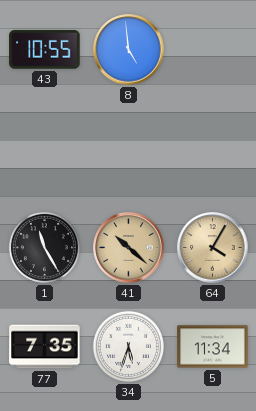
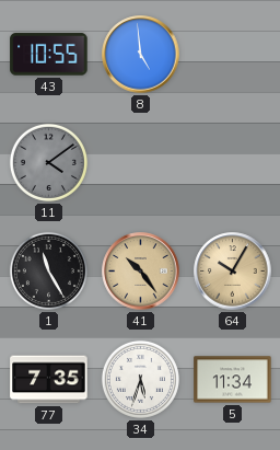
11: none -> 4:09 (48, 162)
41: 10:22 -> 10:24 (141, 272)
64: 4:05 -> 10:05 (233, 272)
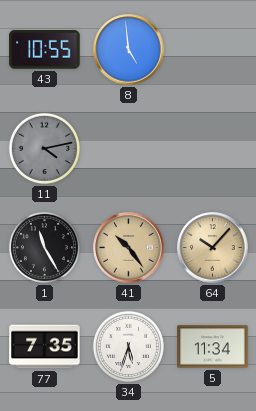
11: 4:09 -> 4:13 (44, 148)
64: 10:05 -> 10:07 (213, 248)
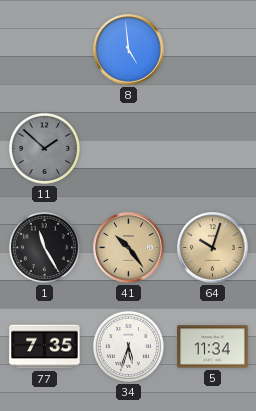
43: 10:55 -> none (45, 50)
11: 4:13 -> 1:52 (44, 148)
64: 10:07 -> 10:03 (213, 248)
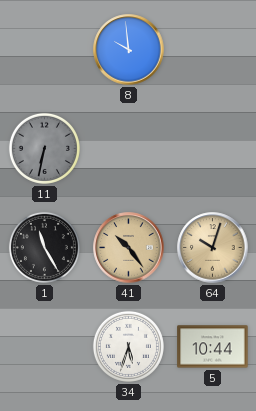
8: 4:59 -> 9:59 (129, 50)
11: 1:52 -> 6:32 (44, 148)
77: 7:35 -> none (45, 347)
5: 11:34 -> 10:44 (213, 347)
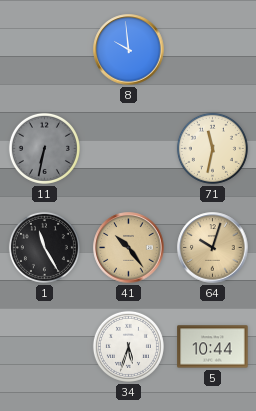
71: none -> 11:32 (212, 148)
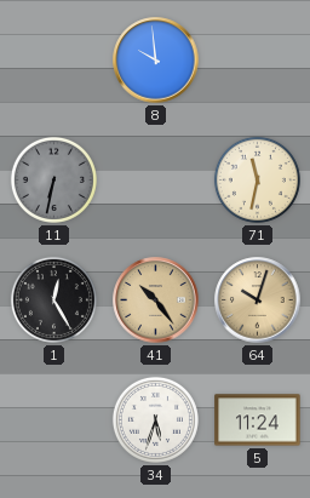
1: 11:25 -> 12:25 (53, 299)
5: 10:44 -> 11:24 (258, 420)
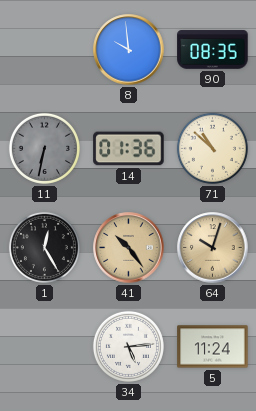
90: none -> 08:35 (213, 50)
14: none -> 01:36 (129, 149)
71: 11:32 -> 10:52 (212, 148)
34: 5:33 -> 5:14 (128, 346)
